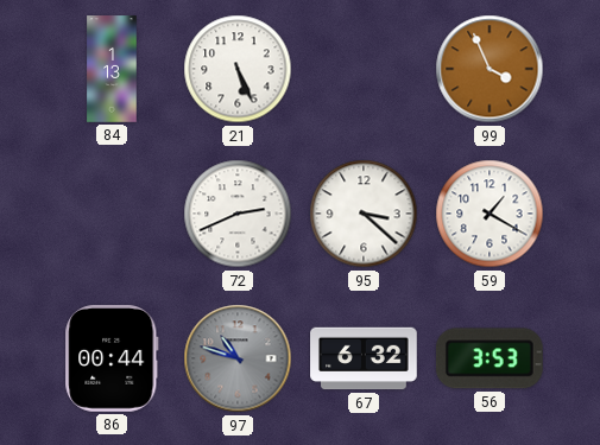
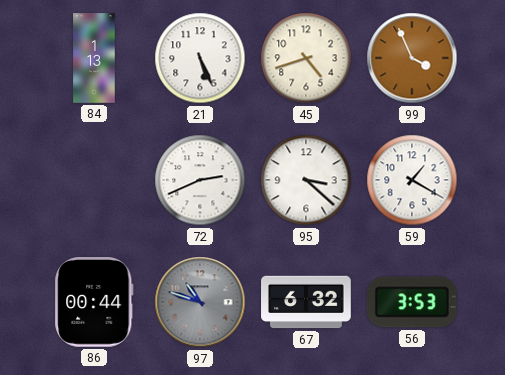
45: none -> 4:42 (306, 58)
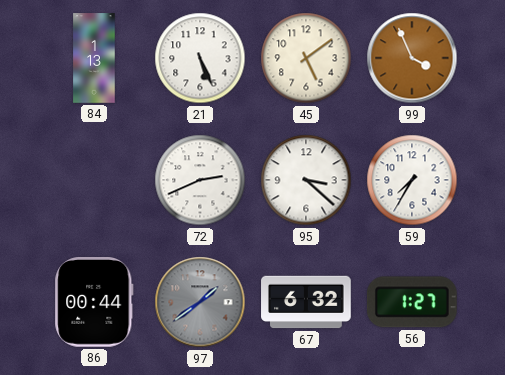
45: 4:42 -> 5:09 (306, 58)
59: 1:20 -> 7:35 (412, 180)
97: 10:48 -> 1:39 (200, 302)
56: 3:53 -> 1:27 (412, 302)
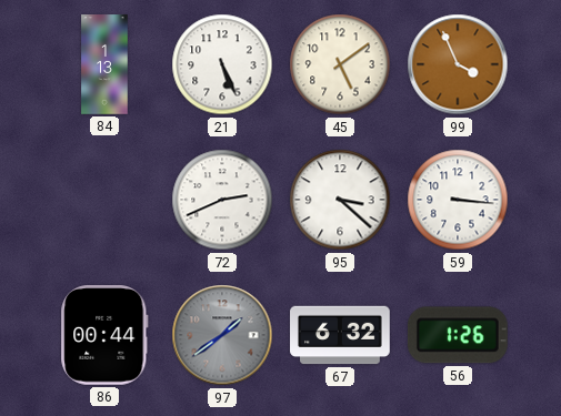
59: 7:35 -> 3:16 (458, 200)
56: 1:27 -> 1:26 (458, 335)
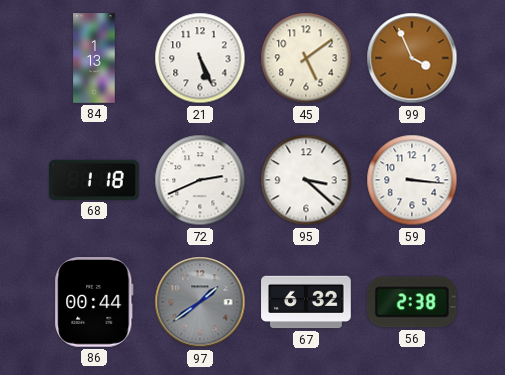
68: none -> 1:18 (94, 180)
56: 1:26 -> 2:38 (412, 302)
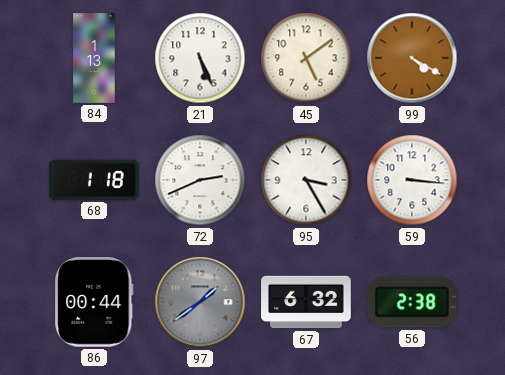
99: 3:56 -> 4:20 (412, 58)
95: 3:22 -> 3:25 (306, 180)
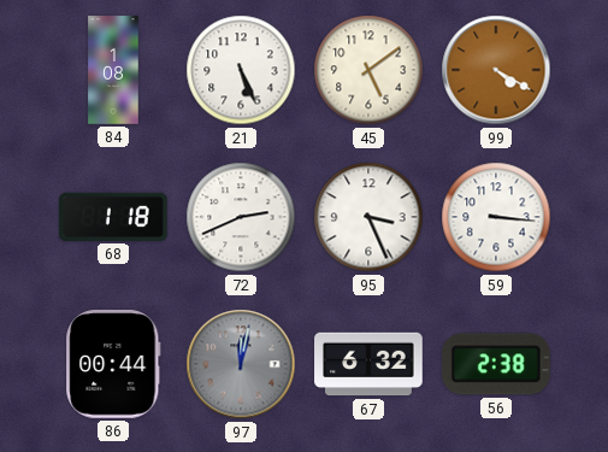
84: 1:13 -> 1:08 (113, 70)
95: 3:25 -> 3:26 (368, 217)
97: 1:39 -> 12:02 (241, 364)
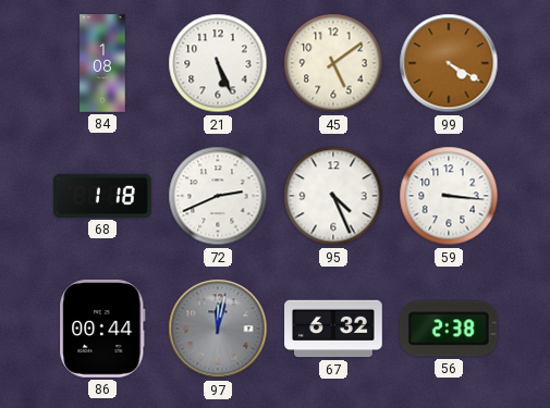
95: 3:26 -> 4:26 (333, 196)
